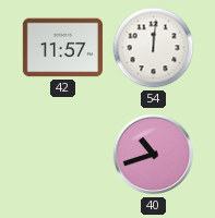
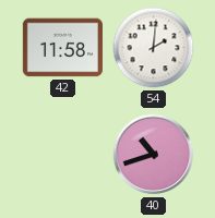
42: 11:57 -> 11:58 (62, 48)
54: 12:01 -> 2:01 (154, 48)
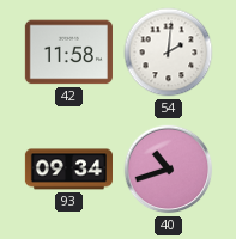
93: none -> 09:34 (68, 170)
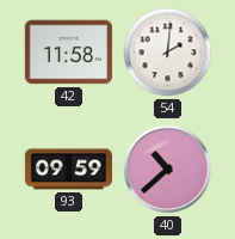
93: 09:34 -> 09:59 (68, 170)
40: 10:42 -> 10:38 (168, 170)
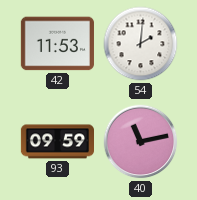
42: 11:58 -> 11:53 (57, 44)
40: 10:38 -> 11:13 (141, 142)
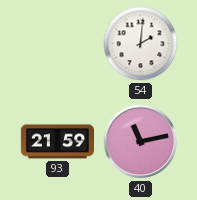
42: 11:53 -> none (57, 44)
93: 09:59 -> 21:59 (57, 142)
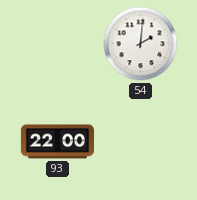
93: 21:59 -> 22:00 (57, 142)
40: 11:13 -> none (141, 142)
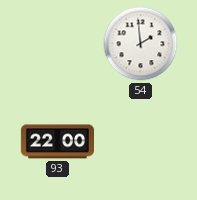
54: 2:01 -> 1:59 (141, 44)
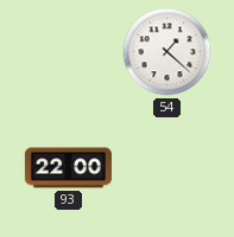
54: 1:59 -> 1:22 (167, 52)
